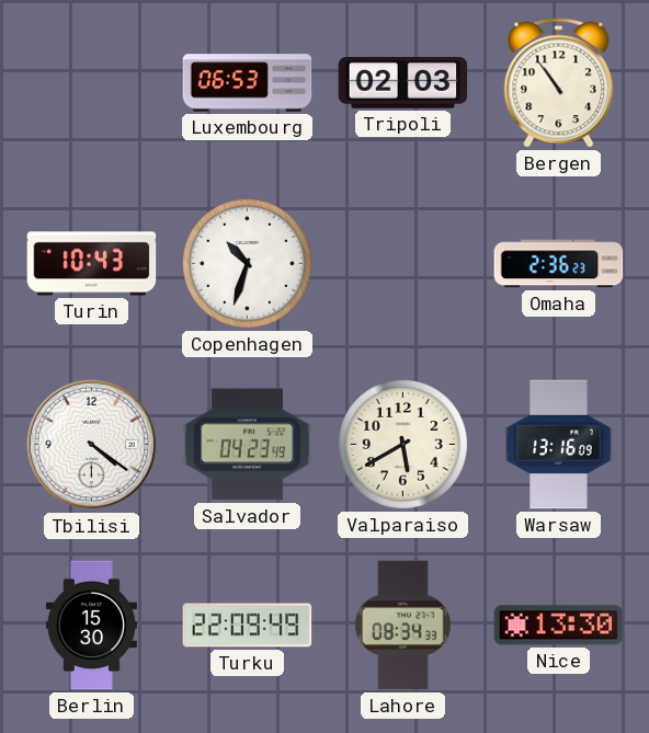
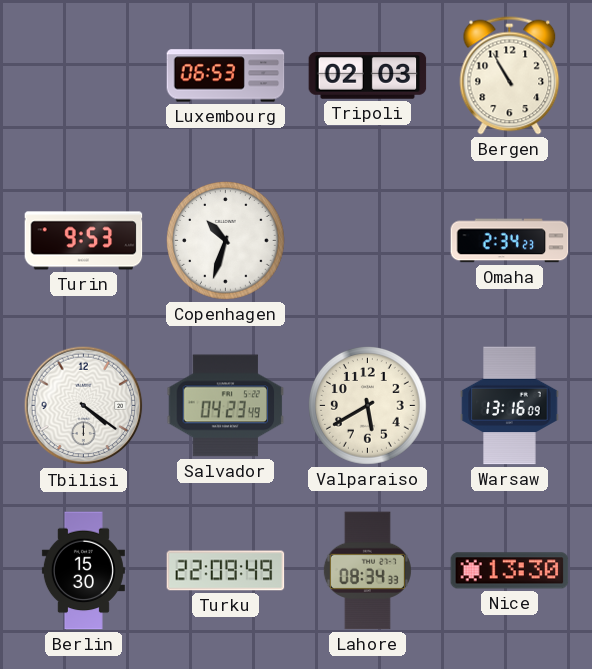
Bergen: 10:54 -> 10:55 (510, 76)
Turin: 10:43 -> 9:53 (84, 241)
Omaha: 2:36 -> 2:34 (510, 241)
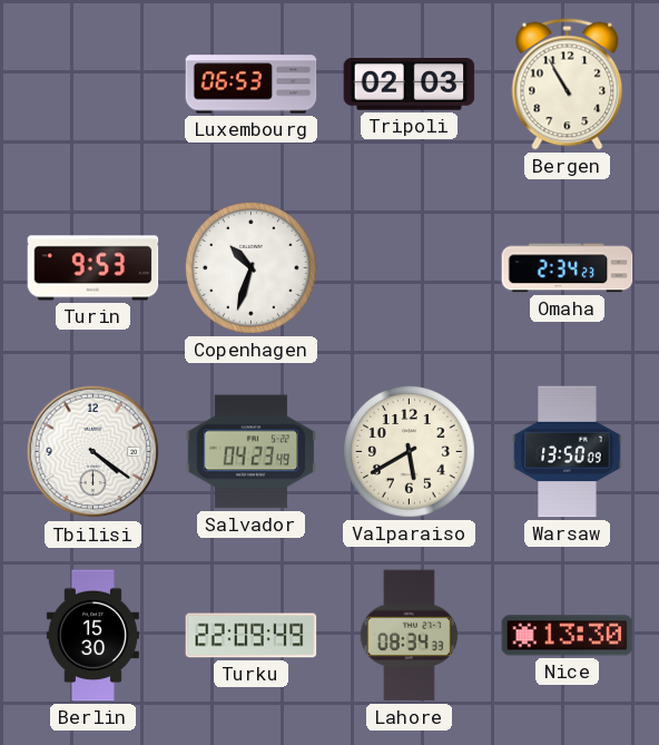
Warsaw: 13:16 -> 13:50 (568, 452)
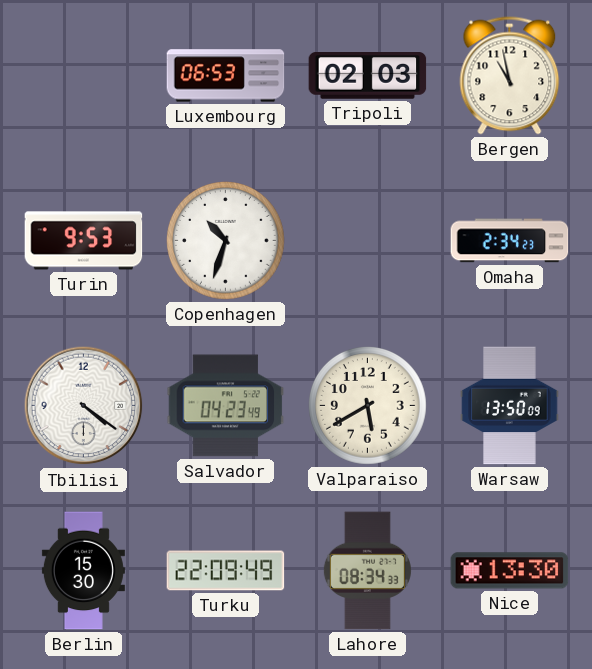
Bergen: 10:55 -> 10:58 (510, 76)
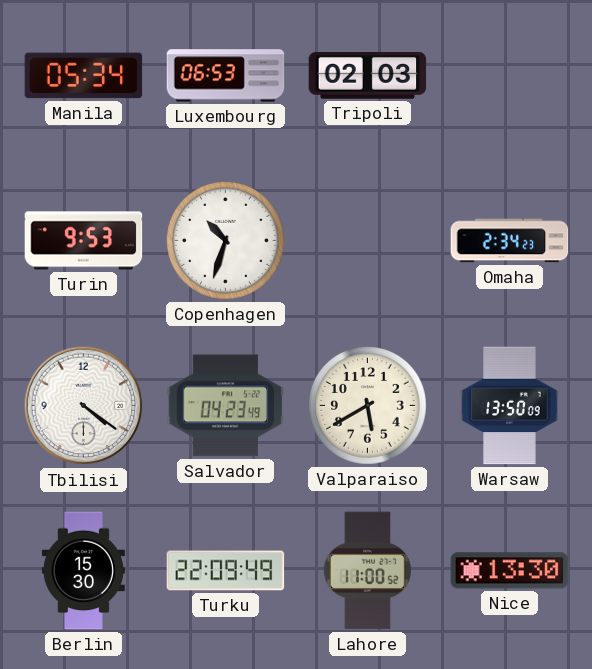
Manila: none -> 05:34 (84, 76)
Bergen: 10:58 -> none (510, 76)
Lahore: 08:34 -> 11:00 (367, 571)
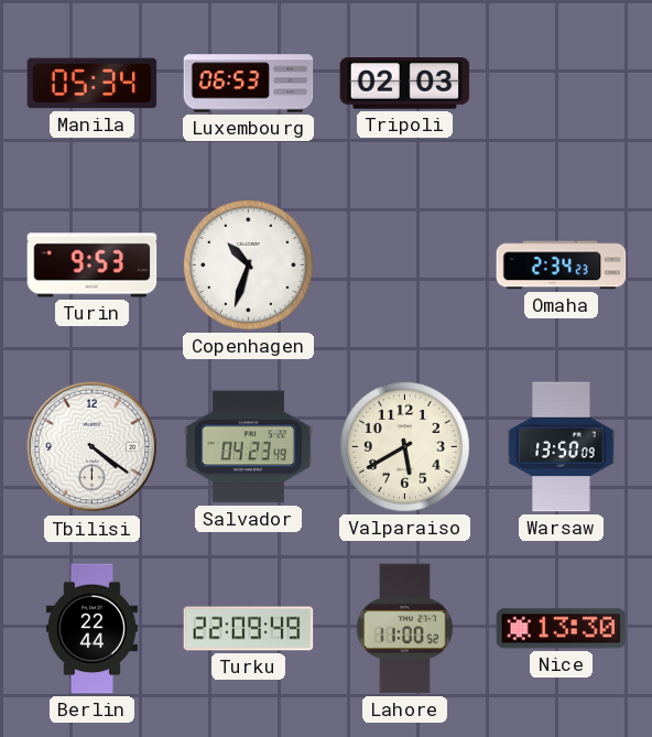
Berlin: 15:30 -> 22:44 (91, 629)
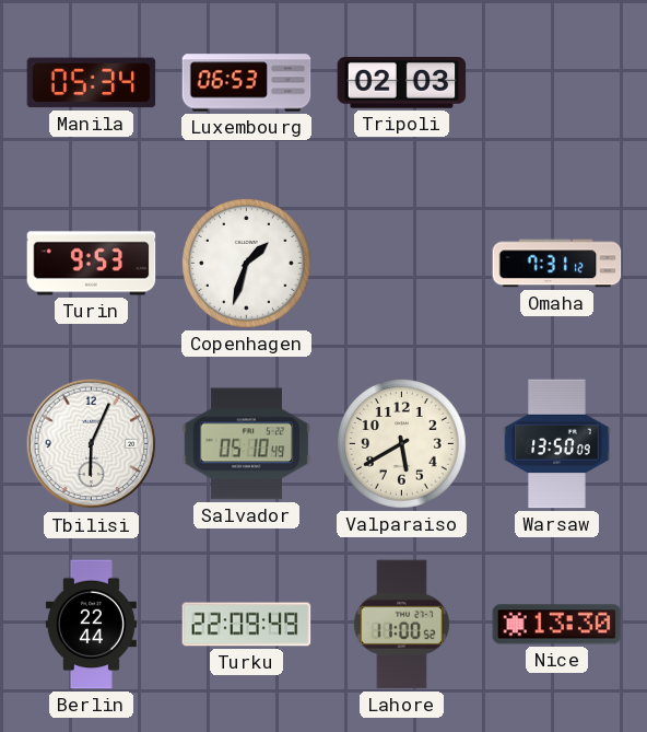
Copenhagen: 10:33 -> 1:33 (247, 264)
Omaha: 2:34 -> 7:31 (557, 264)
Tbilisi: 4:21 -> 6:04 (92, 444)
Salvador: 04:23 -> 05:10 (247, 444)
